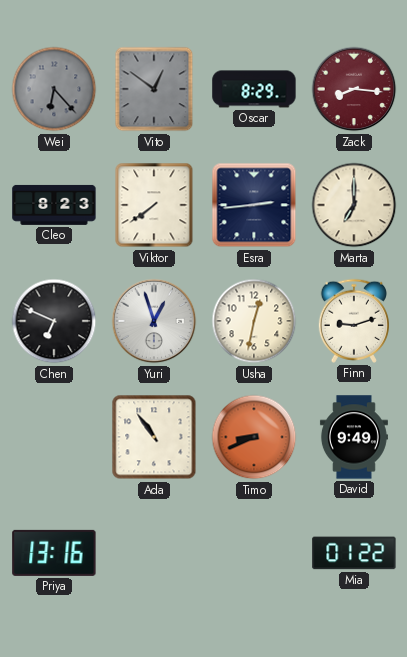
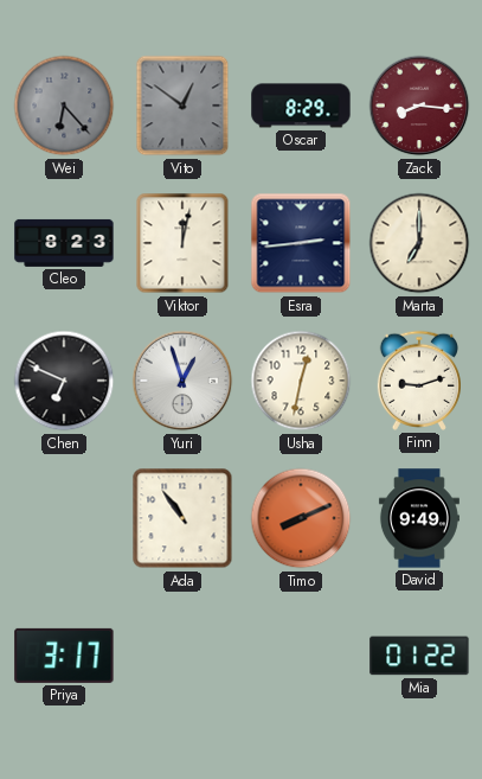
Viktor: 7:39 -> 12:02 (182, 243)
Timo: 8:41 -> 8:11 (301, 518)
Priya: 13:16 -> 3:17 (64, 656)
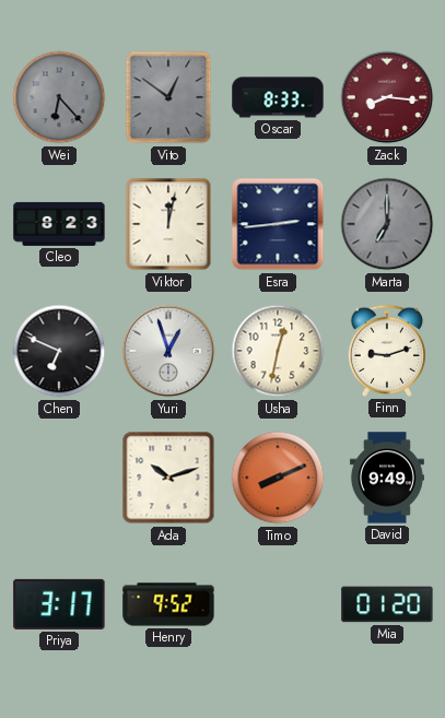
Oscar: 8:29 -> 8:33 (278, 97)
Marta dial: cream -> grey (387, 224)
Ada: 10:54 -> 10:12 (168, 478)
Henry: none -> 9:52 (168, 604)
Mia: 01:22 -> 01:20 (387, 604)
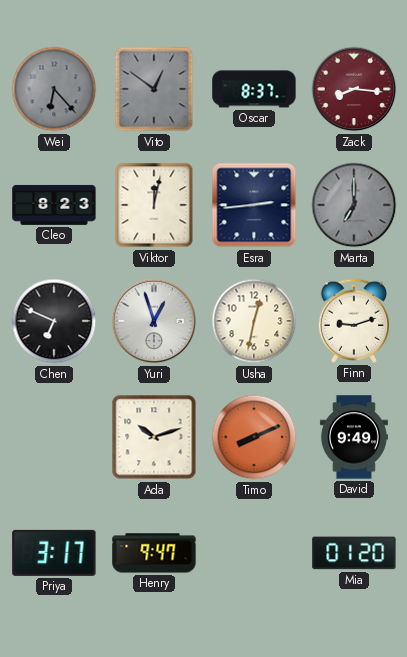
Oscar: 8:33 -> 8:37 (254, 89)
Henry: 9:52 -> 9:47 (154, 553)
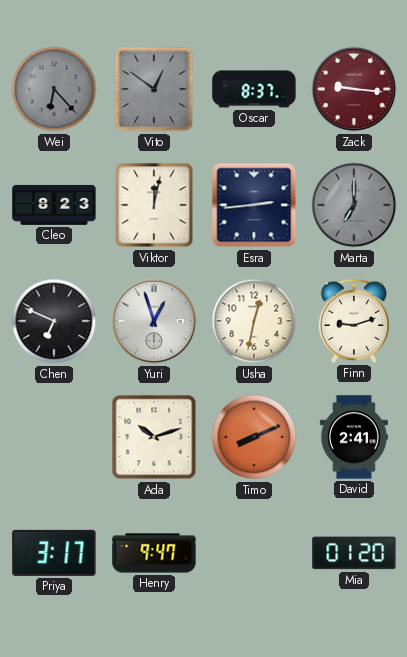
Zack: 8:16 -> 9:16 (354, 89)
David: 9:49 -> 2:41 (354, 437)
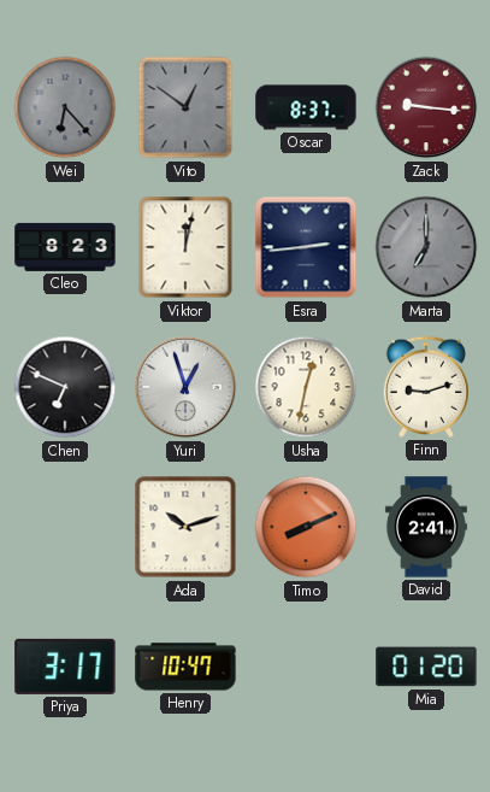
Henry: 9:47 -> 10:47 (185, 667)
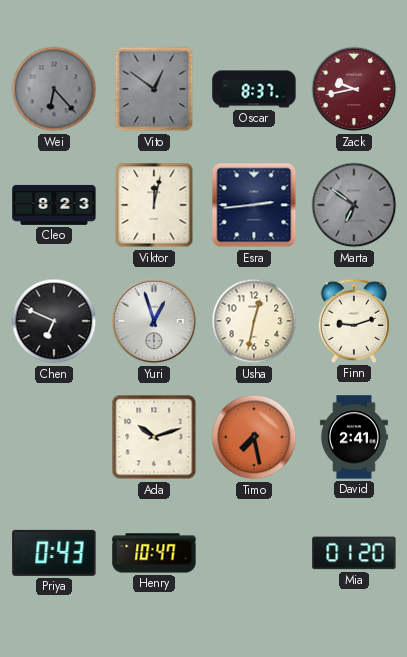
Zack: 9:16 -> 9:43 (354, 89)
Marta: 7:00 -> 6:51 (354, 205)
Timo: 8:11 -> 7:28 (254, 437)
Priya: 3:17 -> 0:43 (54, 553)
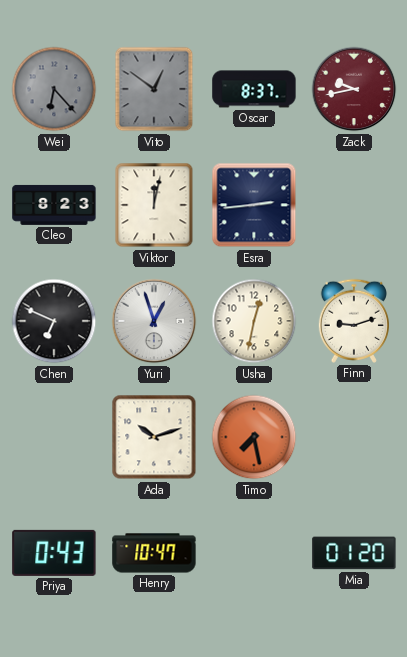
Marta: 6:51 -> none (354, 205)
David: 2:41 -> none (354, 437)
